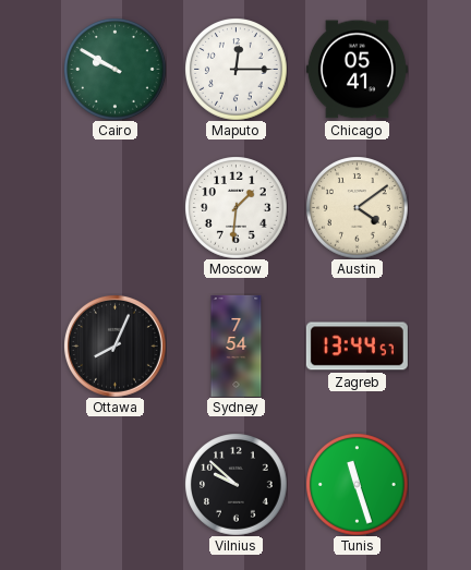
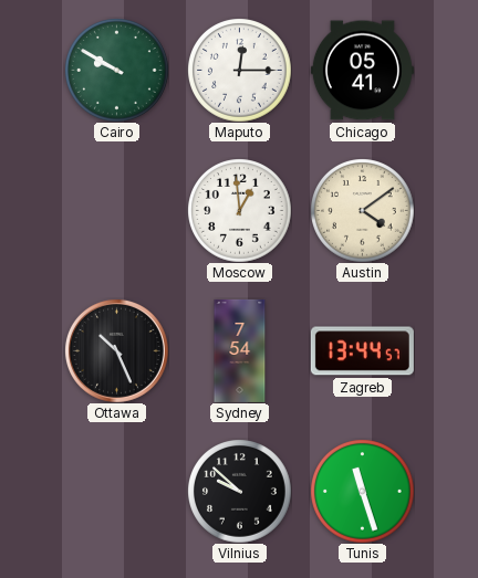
Moscow: 1:31 -> 12:59 (240, 211)
Ottawa: 8:04 -> 10:26 (116, 350)
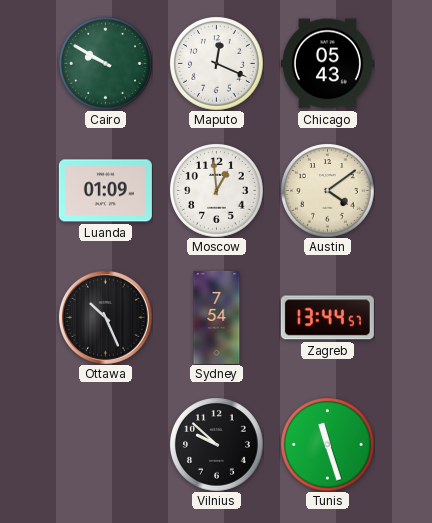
Maputo: 12:15 -> 12:19 (217, 64)
Chicago: 05:41 -> 05:43 (327, 64)
Luanda: none -> 01:09 (105, 191)
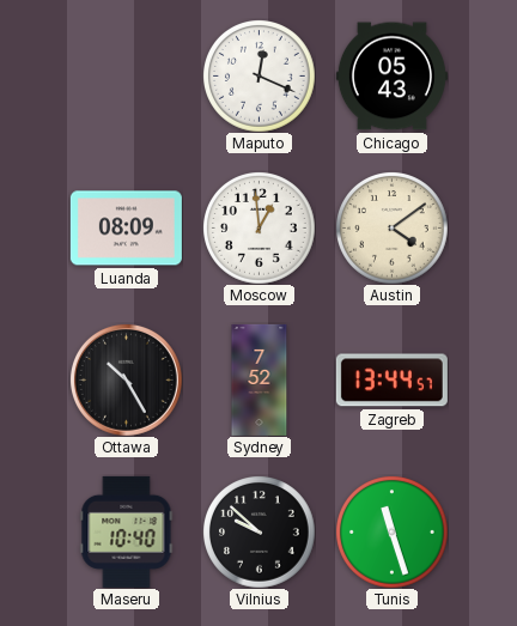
Cairo: 9:50 -> none (106, 64)
Luanda: 01:09 -> 08:09 (126, 229)
Ottawa: 10:26 -> 10:25 (126, 379)
Sydney: 7:54 -> 7:52 (260, 379)
Maseru: none -> 10:40 (127, 531)
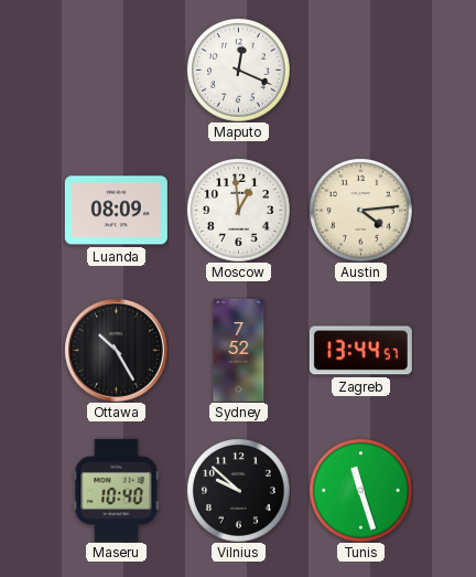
Chicago: 05:43 -> none (391, 77)
Austin: 4:09 -> 4:14 (361, 211)
